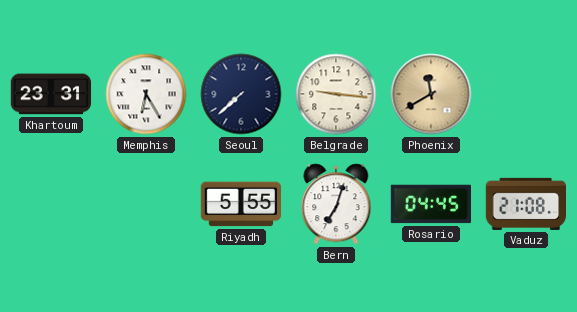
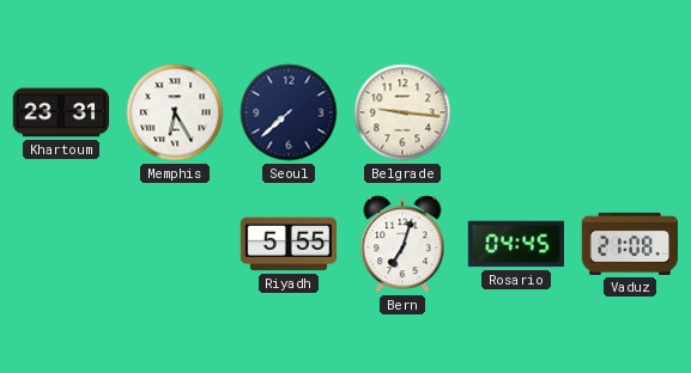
Phoenix: 11:40 -> none (431, 94)
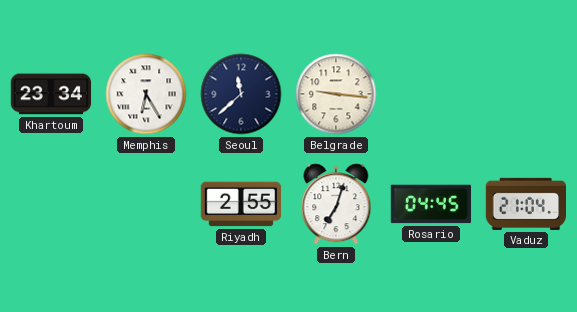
Khartoum: 23:31 -> 23:34 (51, 94)
Seoul: 7:38 -> 11:38 (241, 94)
Riyadh: 5:55 -> 2:55 (241, 204)
Vaduz: 21:08 -> 21:04 (526, 204)
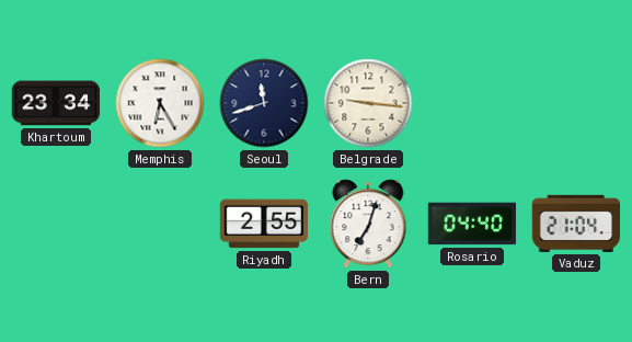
Seoul: 11:38 -> 11:42 (264, 103)
Rosario: 04:45 -> 04:40 (472, 224)
